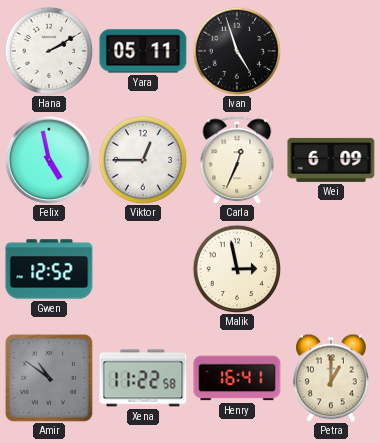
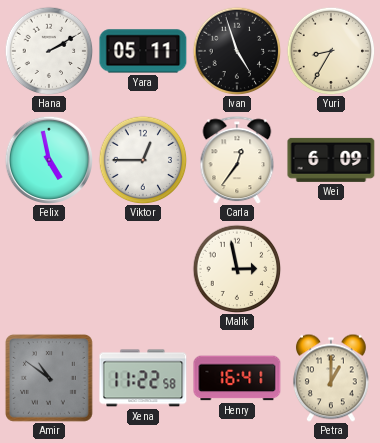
Yuri: none -> 8:35 (331, 51)
Carla: 12:34 -> 12:36 (237, 160)
Gwen: 12:52 -> none (49, 269)
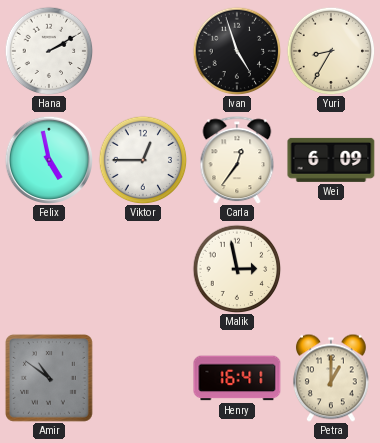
Yara: 05:11 -> none (143, 51)
Xena: 11:22 -> none (143, 378)
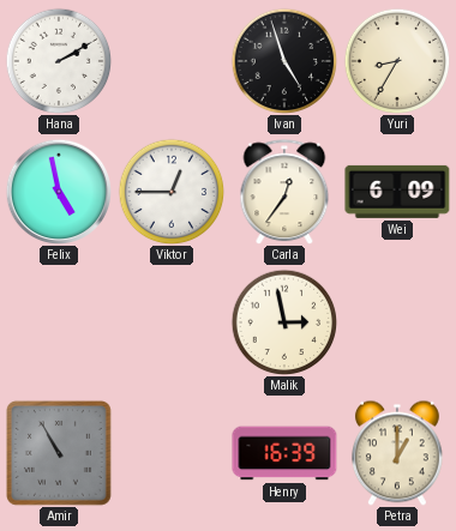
Amir: 10:51 -> 10:55 (59, 453)
Henry: 16:41 -> 16:39 (284, 453)
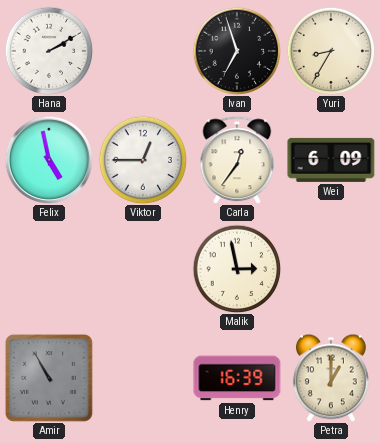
Ivan: 4:57 -> 6:57 (237, 51)
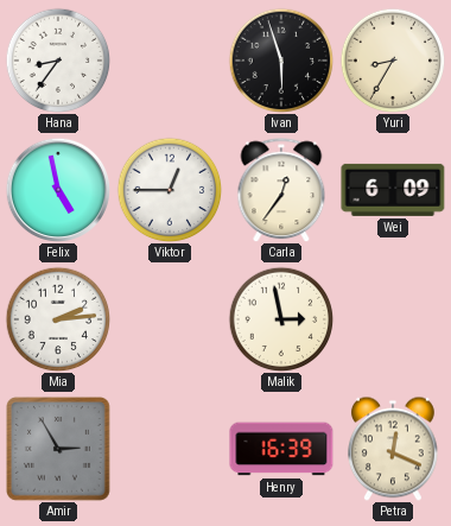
Hana: 2:10 -> 8:36 (58, 61)
Ivan: 6:57 -> 5:57 (281, 61)
Mia: none -> 2:14 (58, 319)
Amir: 10:55 -> 2:55 (58, 449)
Petra: 1:00 -> 12:19 (393, 449)
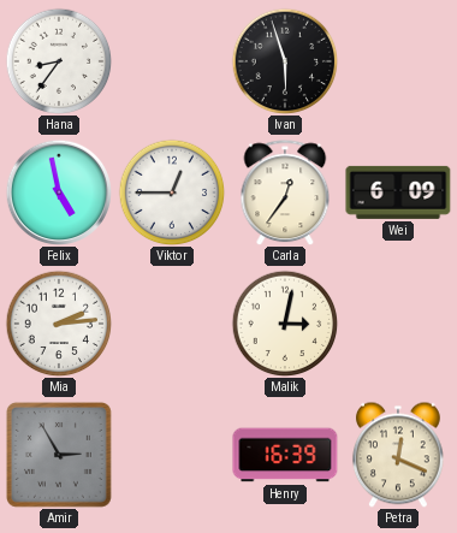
Yuri: 8:35 -> none (393, 61)
Malik: 2:58 -> 3:02 (285, 324)
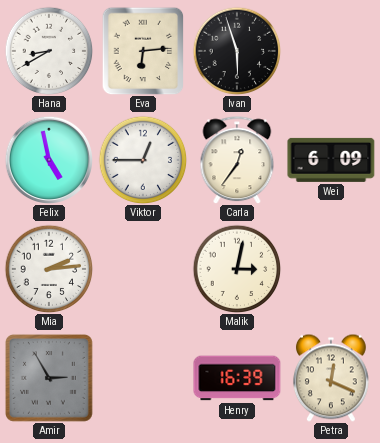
Hana: 8:36 -> 8:40 (49, 51)
Eva: none -> 6:14 (143, 51)
